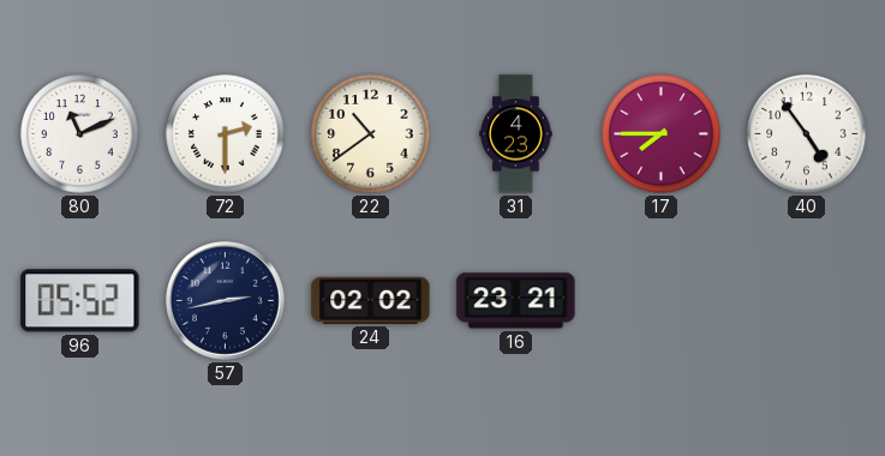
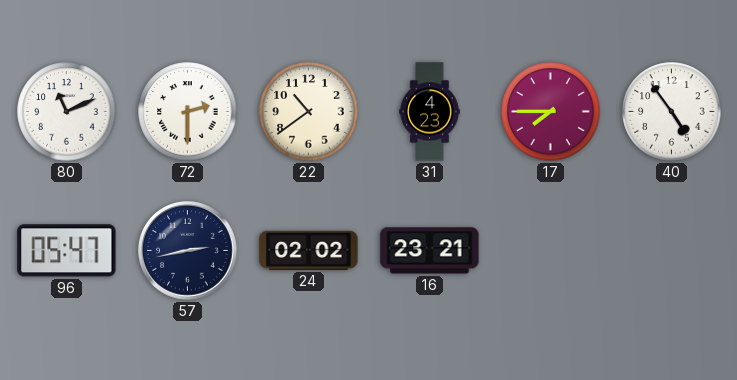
96: 05:52 -> 05:47 (67, 251)
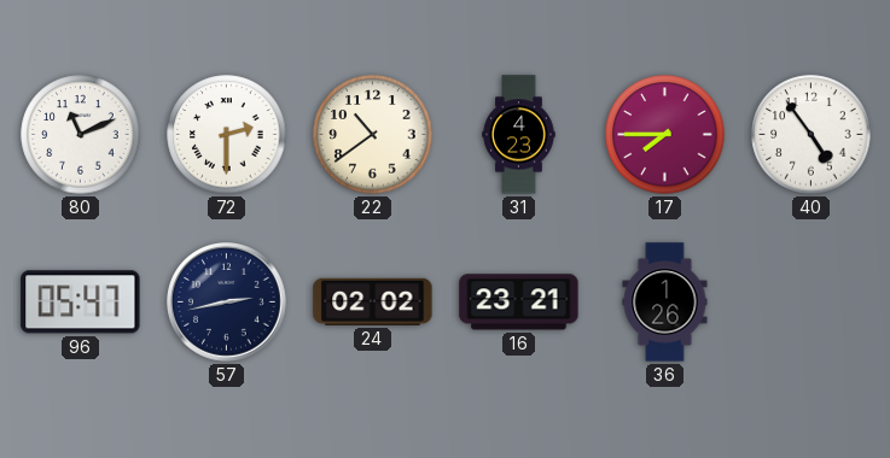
36: none -> 1:26 (665, 303)
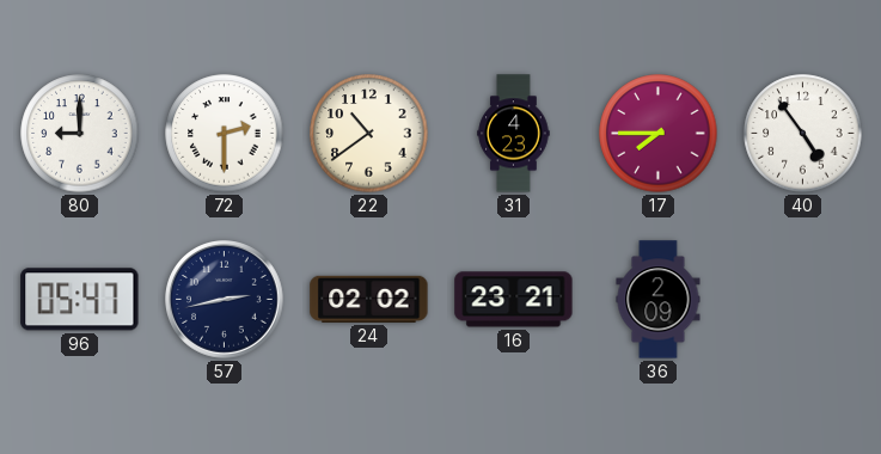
80: 11:11 -> 9:00 (80, 134)
36: 1:26 -> 2:09 (659, 300)
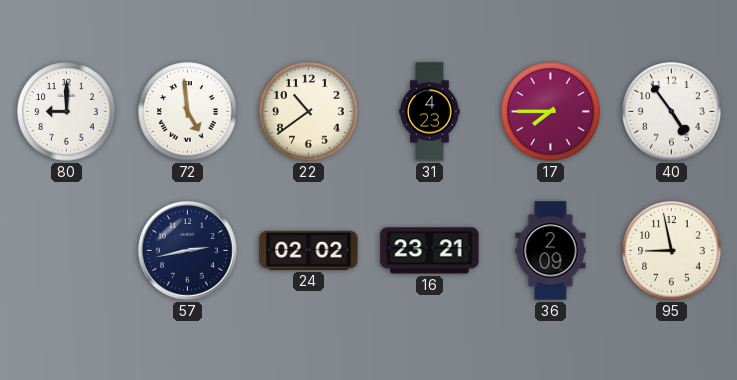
72: 2:30 -> 4:59 (188, 112)
96: 05:47 -> none (80, 300)
95: none -> 8:58 (672, 251)
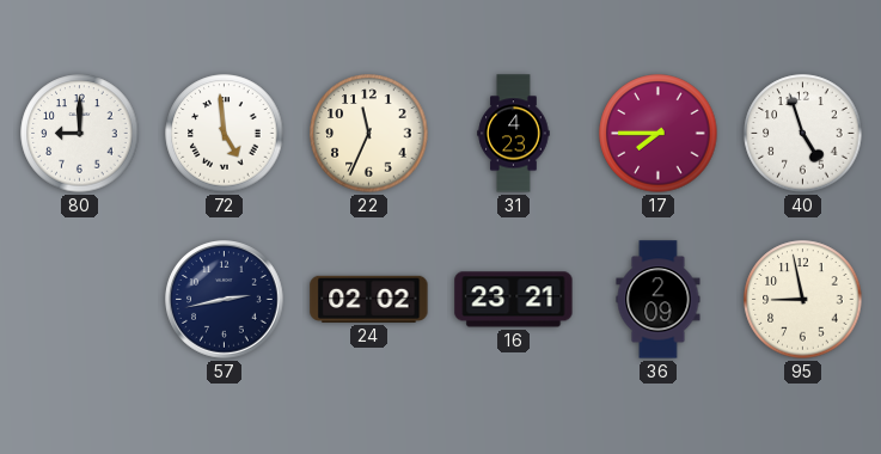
22: 10:39 -> 11:34 (369, 134)
40: 4:54 -> 4:57 (803, 134)
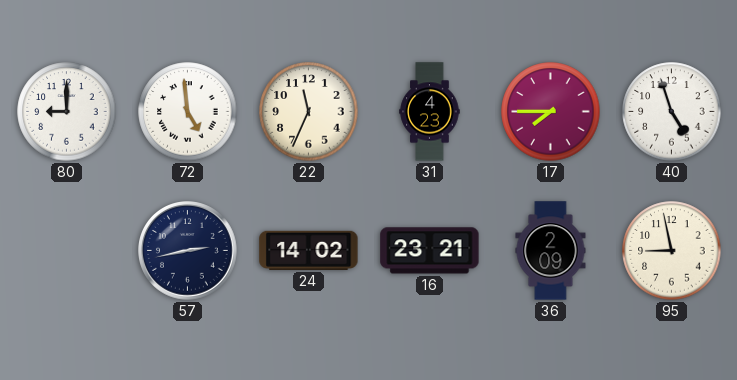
24: 02:02 -> 14:02 (309, 250)
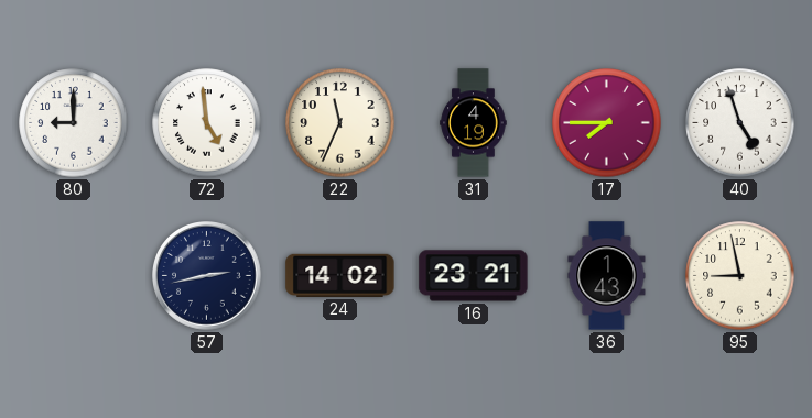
31: 4:23 -> 4:19 (474, 123)
36: 2:09 -> 1:43 (607, 276)
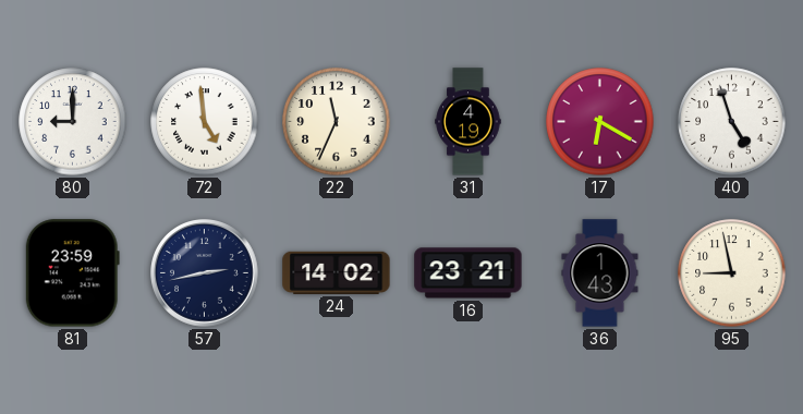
17: 7:45 -> 6:20 (600, 122)
81: none -> 23:59 (72, 273)
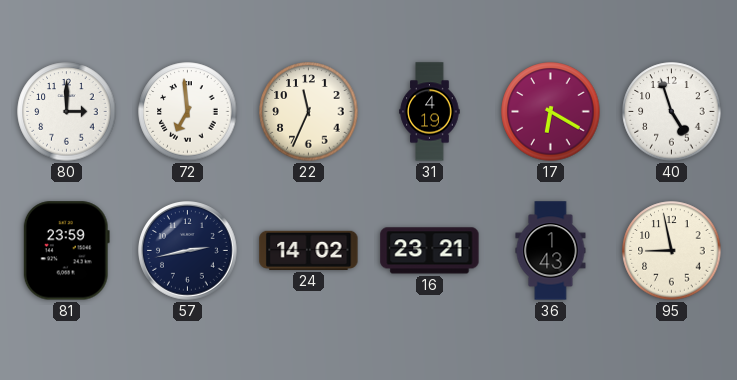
80: 9:00 -> 3:00 (67, 112)
72: 4:59 -> 6:59 (188, 112)
